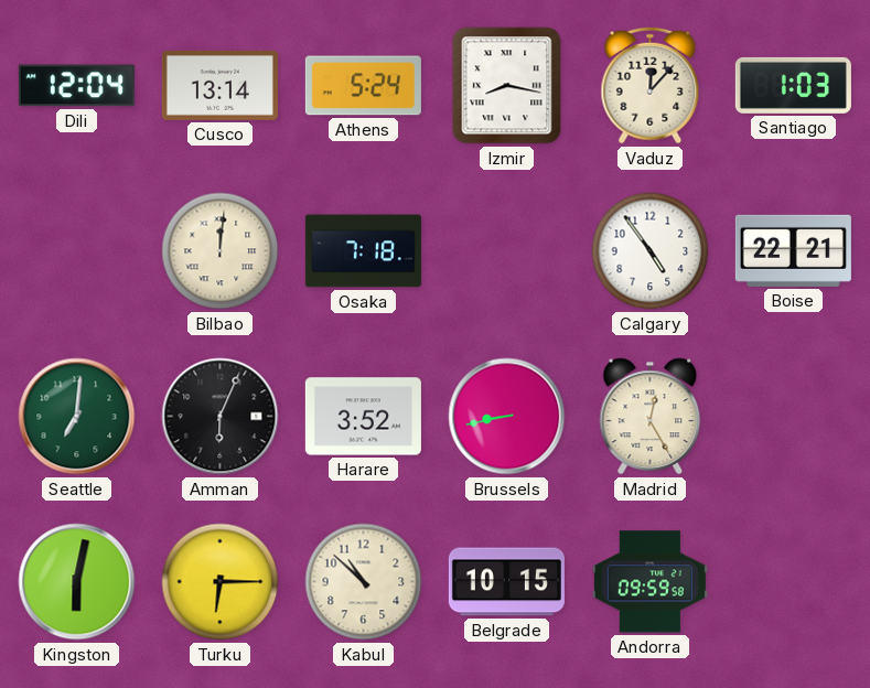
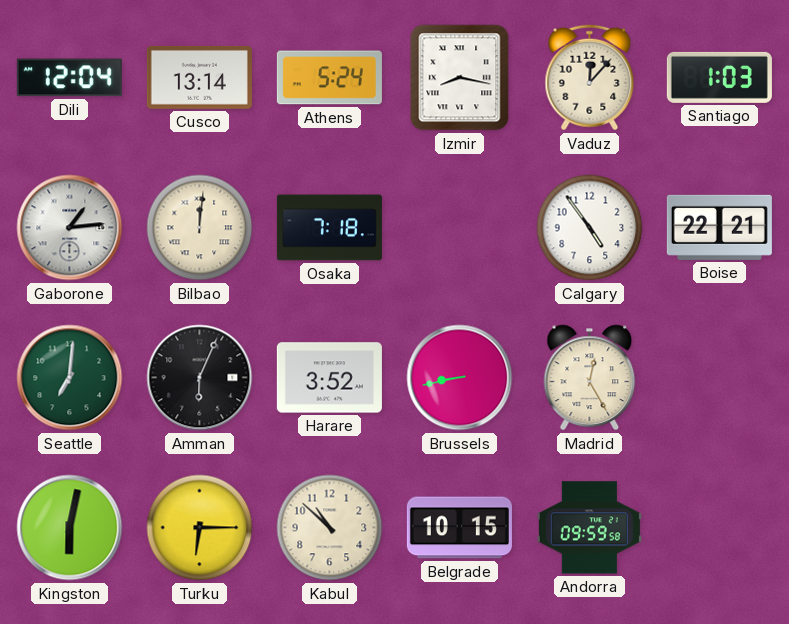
Gaborone: none -> 1:14 (70, 228)
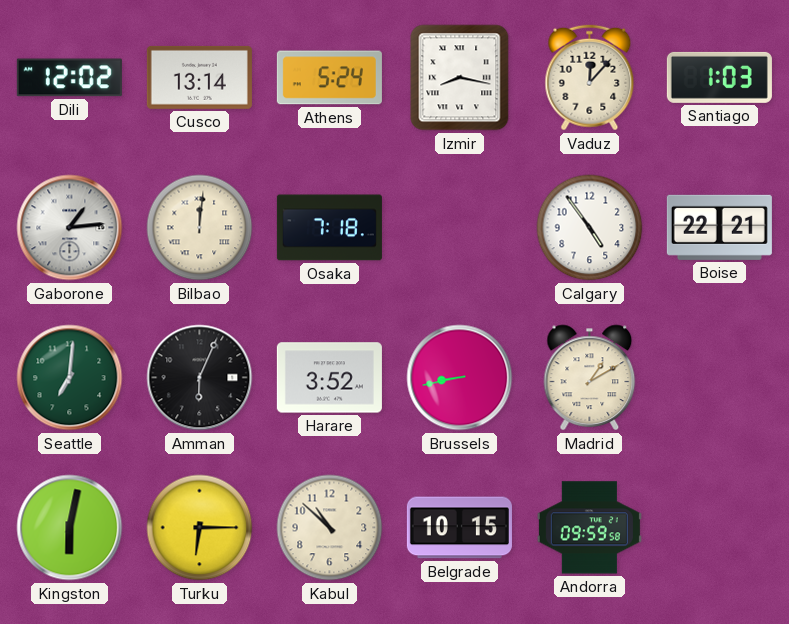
Dili: 12:04 -> 12:02 (69, 78)
Madrid: 12:25 -> 1:10 (590, 378)
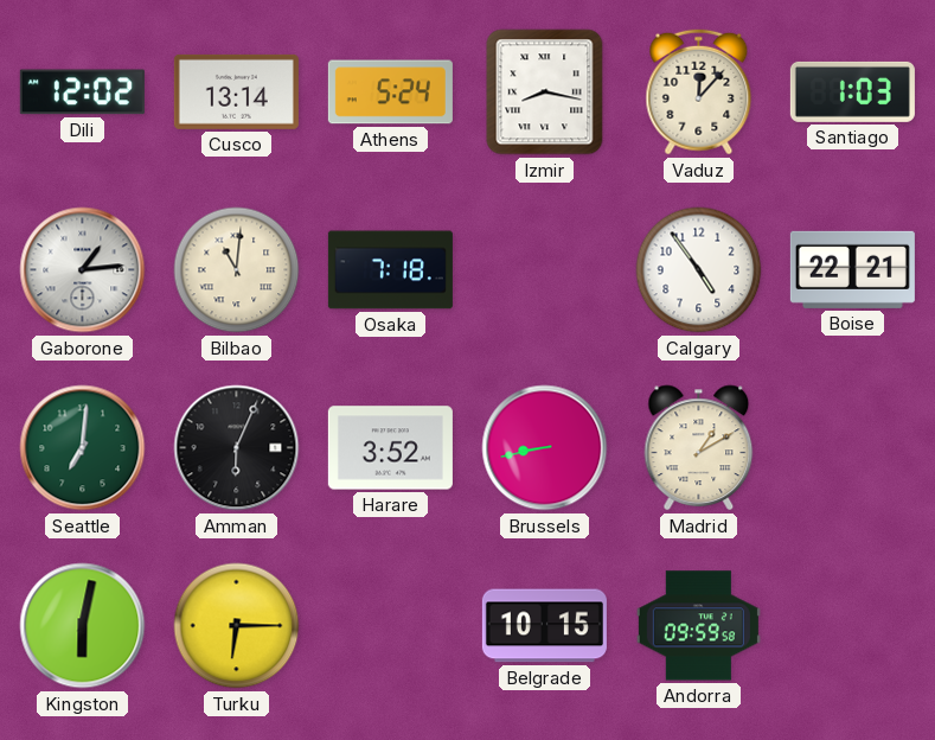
Bilbao: 12:01 -> 11:01 (237, 270)
Kabul: 10:52 -> none (330, 528)
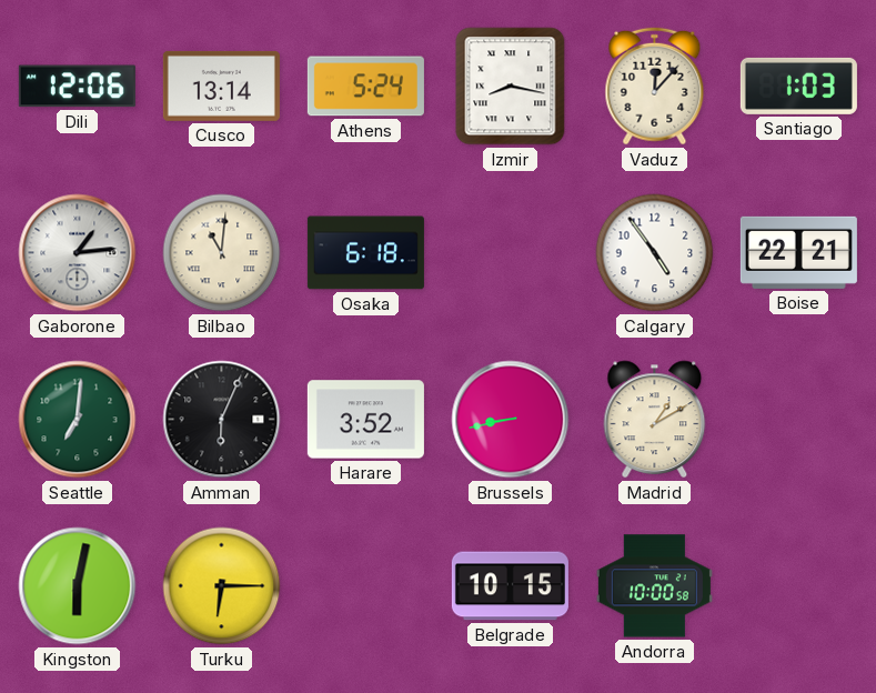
Dili: 12:02 -> 12:06 (77, 87)
Osaka: 7:18 -> 6:18 (365, 253)
Andorra: 09:59 -> 10:00 (654, 586)
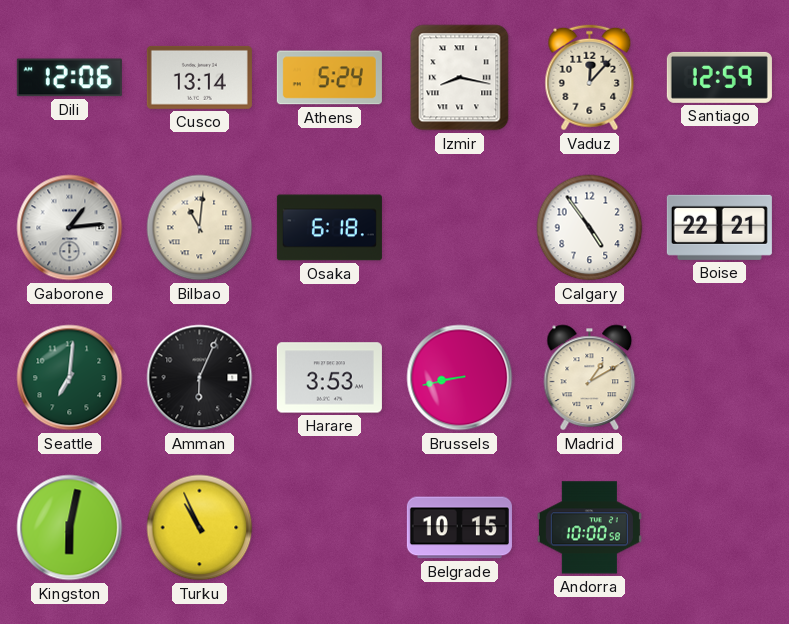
Santiago: 1:03 -> 12:59 (719, 77)
Harare: 3:52 -> 3:53 (329, 378)
Turku: 6:15 -> 10:56 (200, 528)
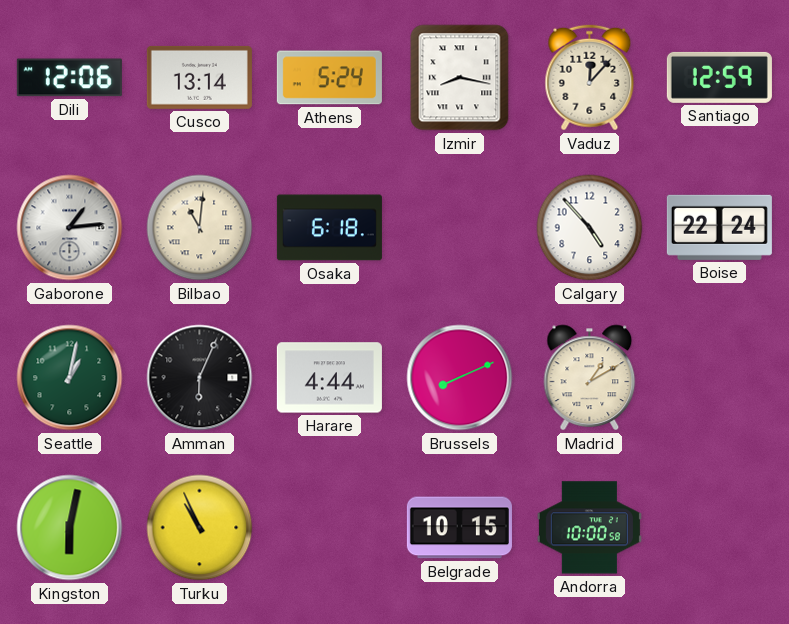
Calgary: 4:54 -> 4:53 (590, 228)
Boise: 22:21 -> 22:24 (719, 227)
Seattle: 7:01 -> 1:02 (70, 378)
Harare: 3:53 -> 4:44 (329, 378)
Brussels: 8:43 -> 8:11 (460, 378)
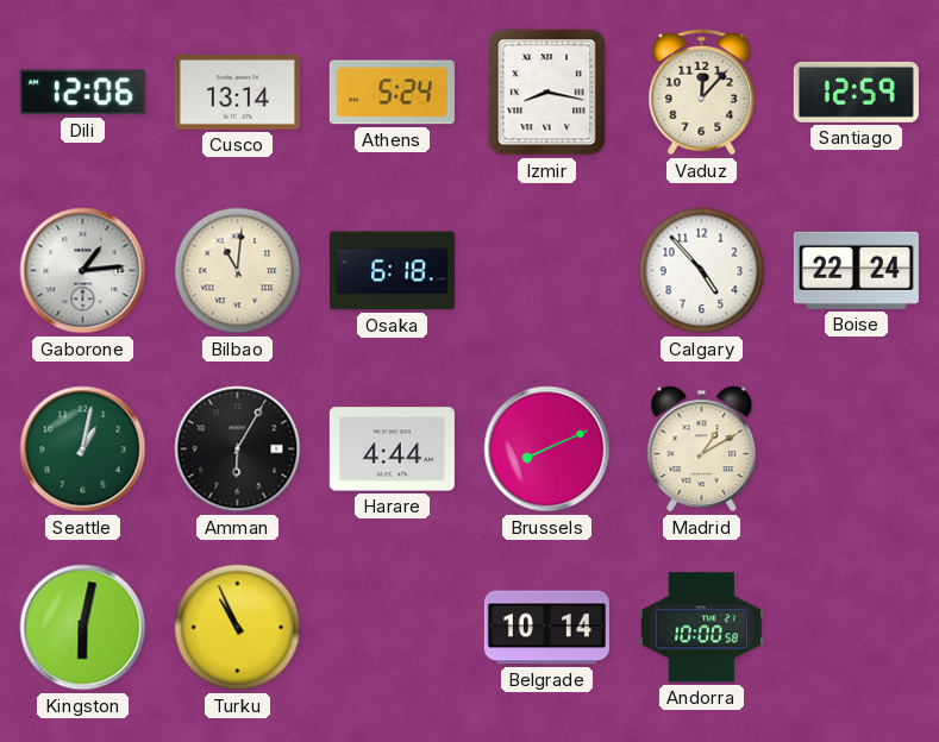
Amman: 6:04 -> 6:05 (238, 449)
Belgrade: 10:15 -> 10:14 (546, 628)
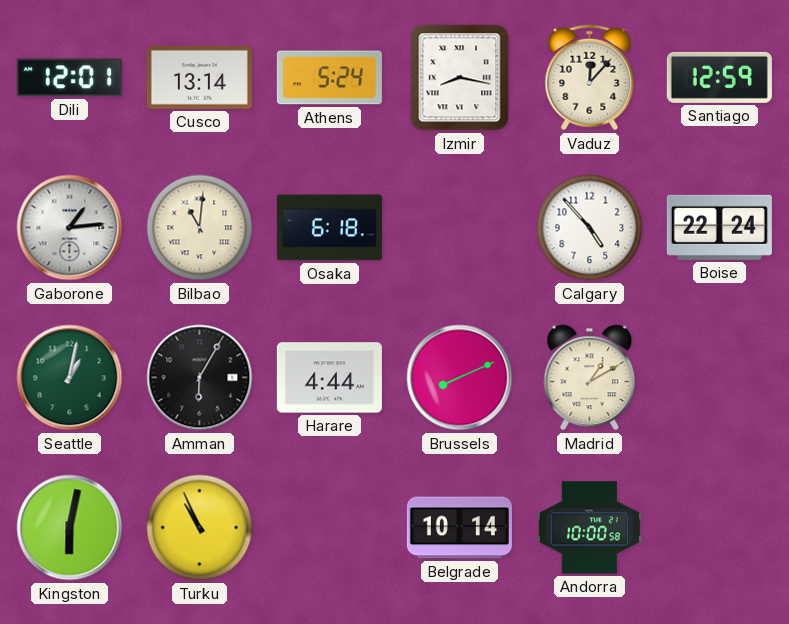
Dili: 12:06 -> 12:01 (69, 78)
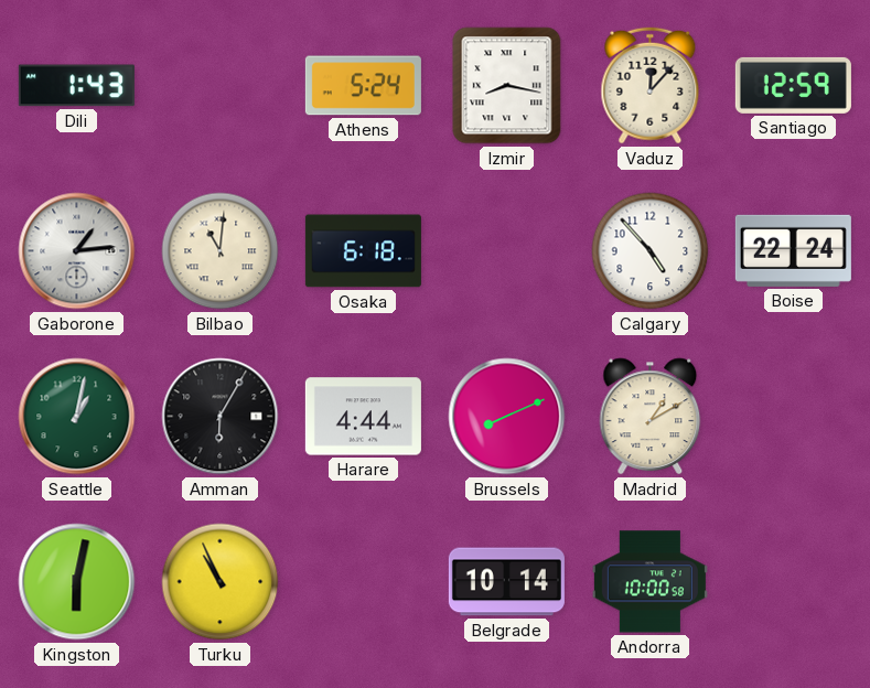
Dili: 12:01 -> 1:43 (76, 86)
Cusco: 13:14 -> none (199, 77)
